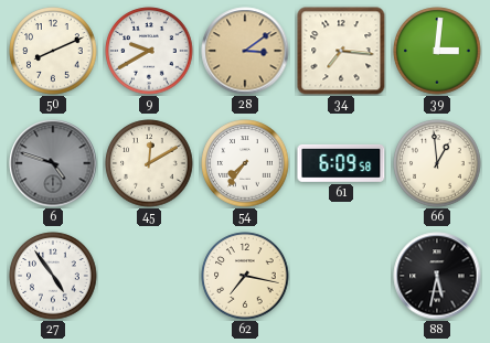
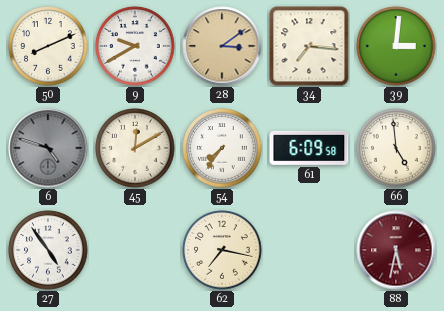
66: 12:59 -> 4:59 (396, 148)
88 dial: black -> burgundy (396, 250)
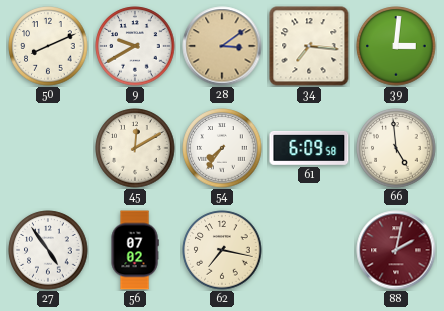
6: 4:48 -> none (48, 148)
56: none -> 07:02 (135, 250)
88: 5:32 -> 2:02 (396, 250)
